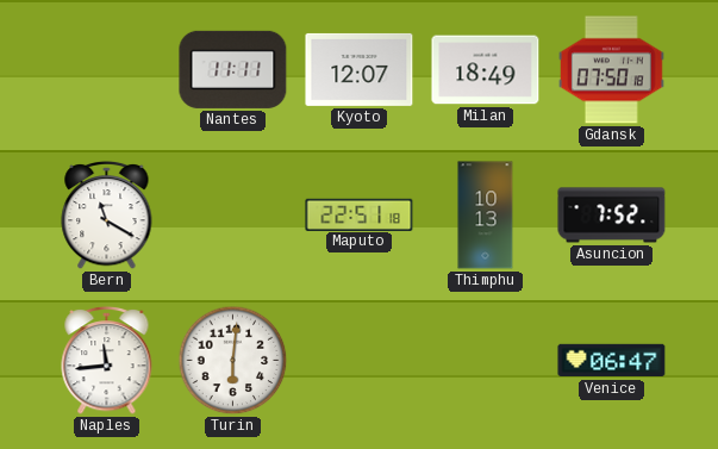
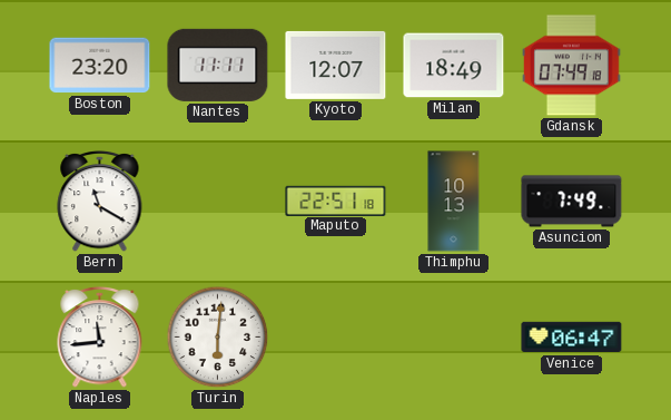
Boston: none -> 23:20 (100, 66)
Gdansk: 07:50 -> 07:49 (572, 66)
Asuncion: 7:52 -> 7:49 (572, 202)
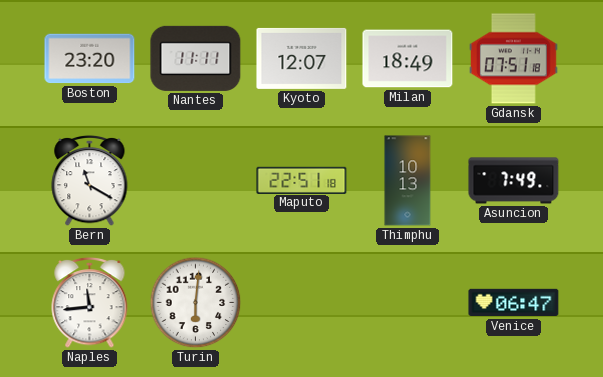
Gdansk: 07:49 -> 07:51 (514, 59)
